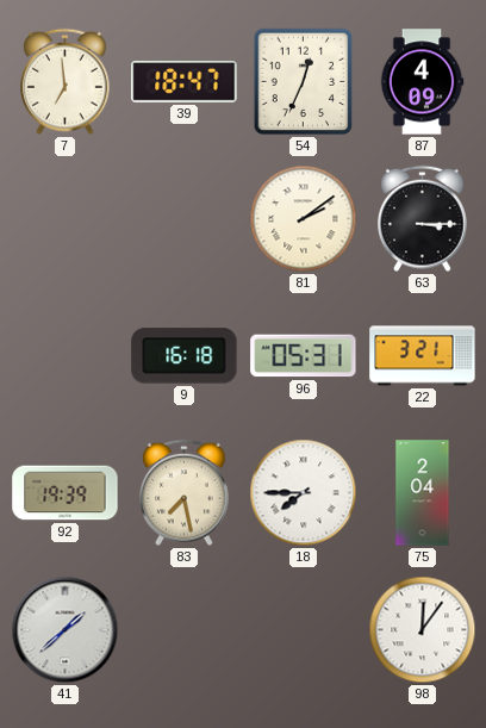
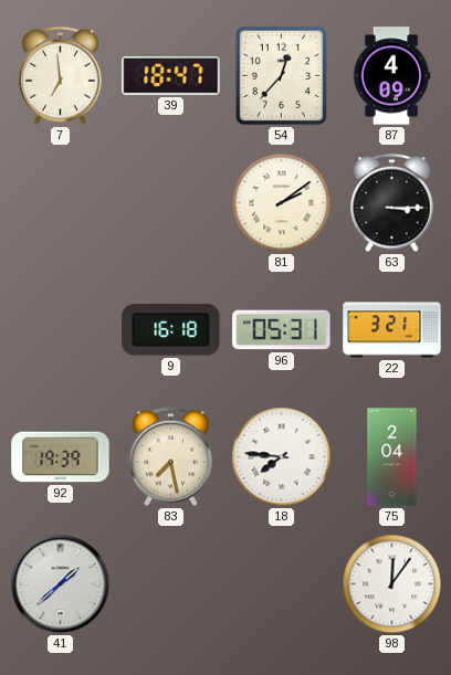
54: 12:34 -> 12:37 (282, 76)
18: 7:45 -> 7:46 (282, 457)
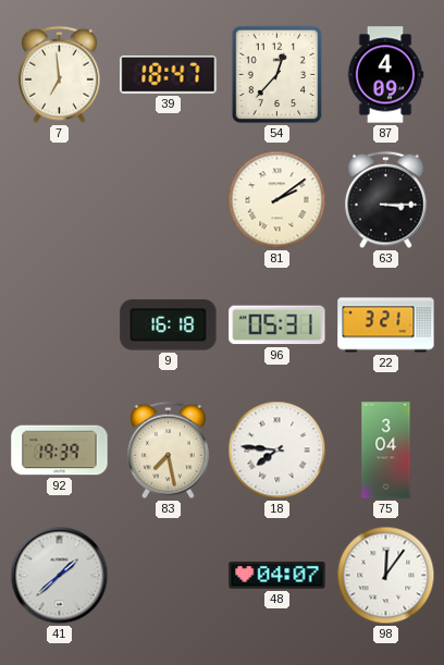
75: 2:04 -> 3:04 (386, 451)
48: none -> 04:07 (277, 576)
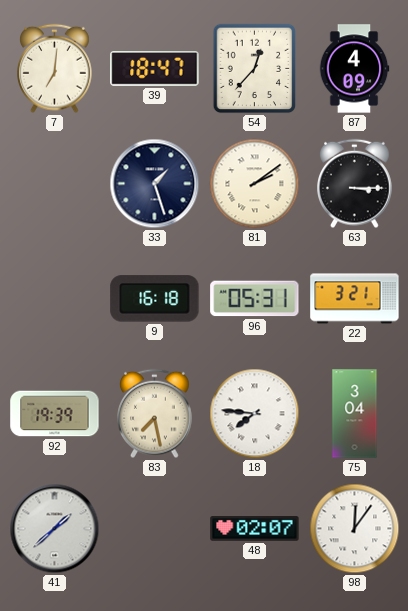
7: 6:59 -> 7:01 (55, 69)
33: none -> 1:27 (155, 184)
48: 04:07 -> 02:07 (255, 529)
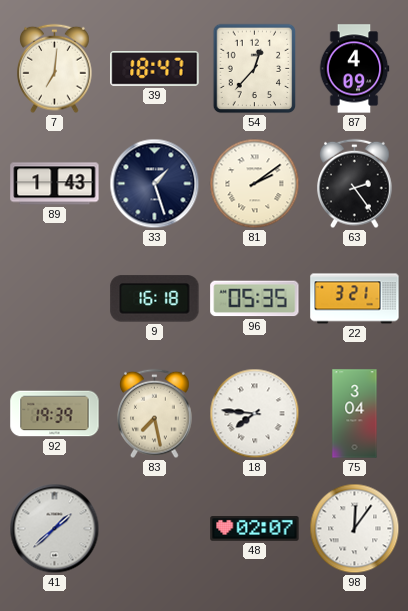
89: none -> 1:43 (55, 184)
63: 3:15 -> 2:24 (355, 184)
96: 05:31 -> 05:35 (255, 299)
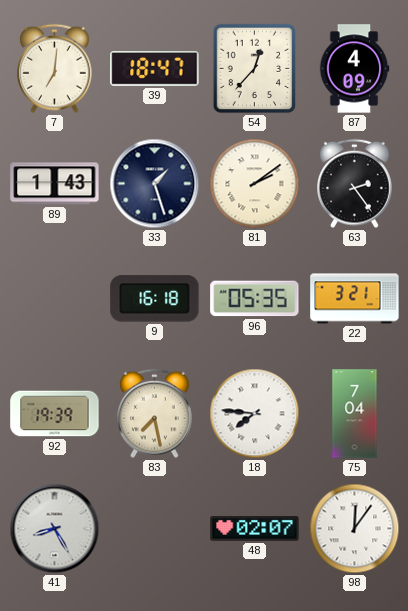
75: 3:04 -> 7:04 (355, 414)
41: 1:38 -> 8:25 (55, 529)
